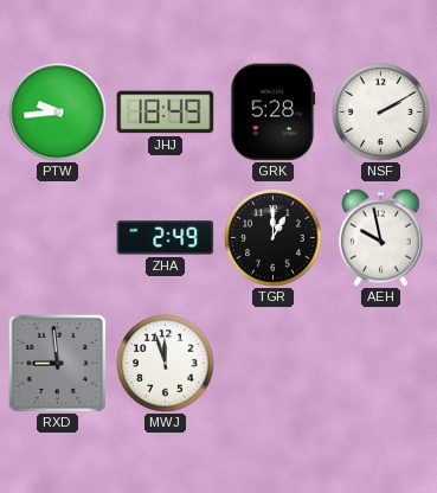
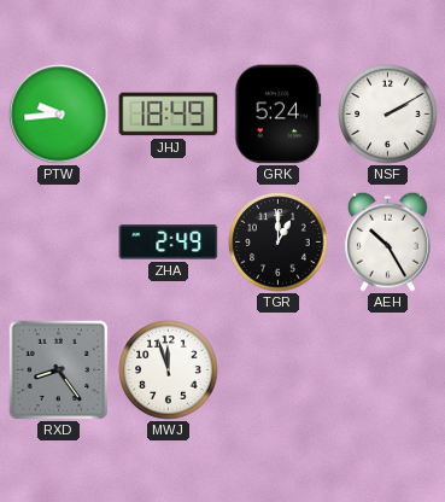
GRK: 5:28 -> 5:24 (279, 115)
AEH: 9:58 -> 10:25 (387, 241)
RXD: 8:59 -> 8:24 (58, 369)
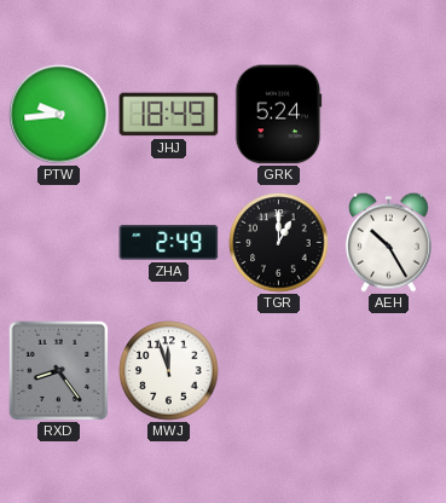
NSF: 2:10 -> none (388, 115)
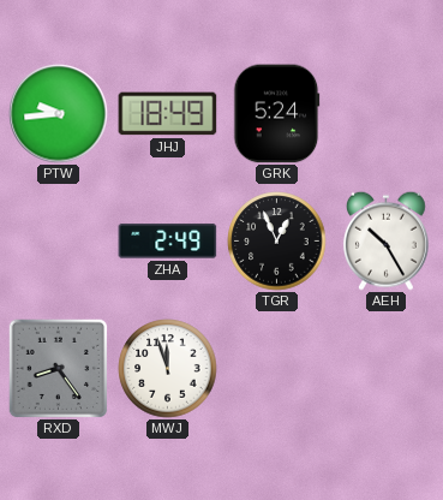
TGR: 1:00 -> 12:56 (277, 242)
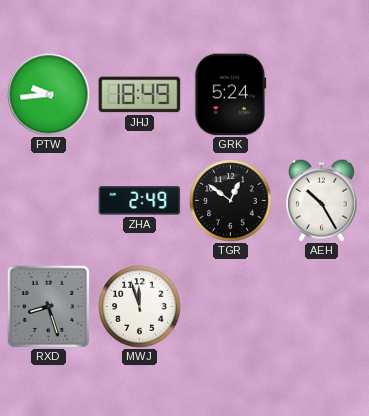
TGR: 12:56 -> 12:51 (231, 201)
RXD: 8:24 -> 8:27 (48, 306)
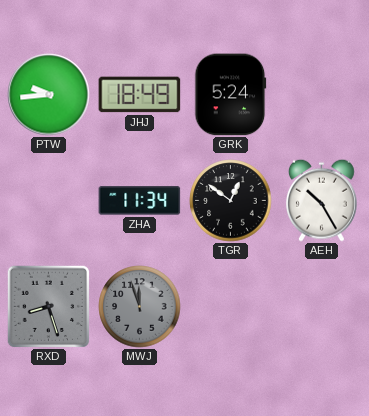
ZHA: 2:49 -> 11:34 (140, 201)
MWJ dial: white -> grey (140, 307)
